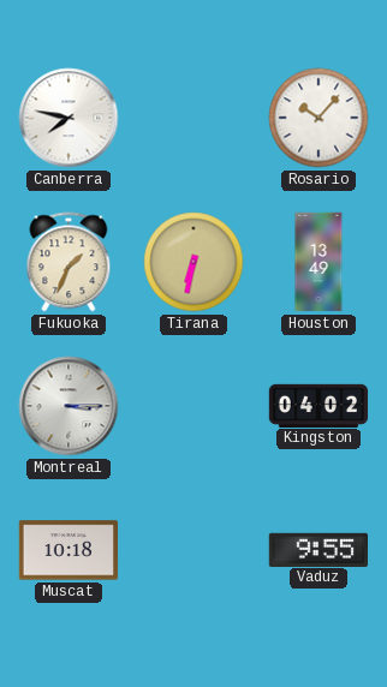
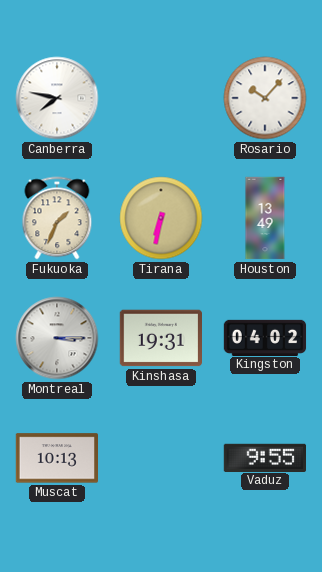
Kinshasa: none -> 19:31 (161, 338)
Muscat: 10:18 -> 10:13 (56, 458)
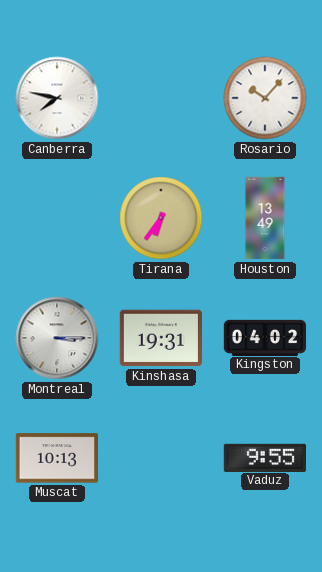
Fukuoka: 1:34 -> none (57, 218)
Tirana: 6:32 -> 6:36 (161, 218)
